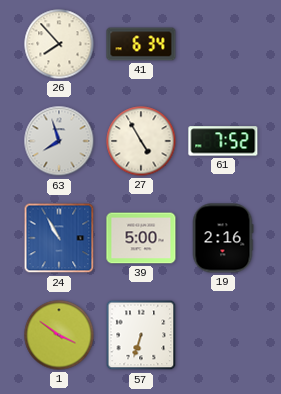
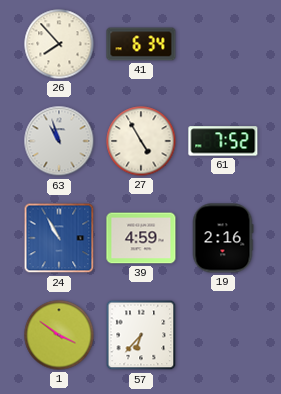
63: 7:57 -> 10:57 (59, 141)
39: 5:00 -> 4:59 (141, 238)
57: 6:33 -> 6:37 (141, 335)
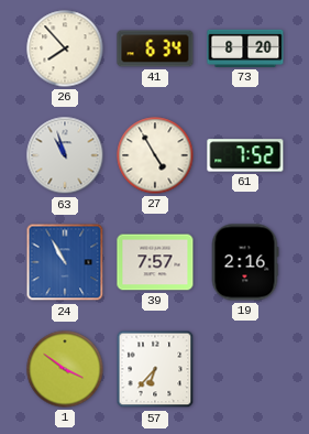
73: none -> 8:20 (245, 48)
39: 4:59 -> 7:57 (155, 262)
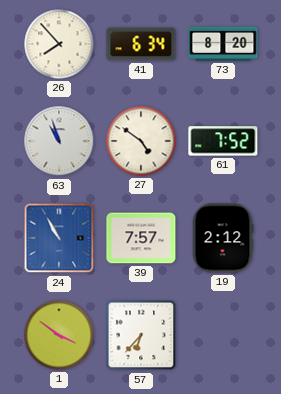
27: 4:55 -> 4:51 (141, 141)
19: 2:16 -> 2:12 (223, 238)
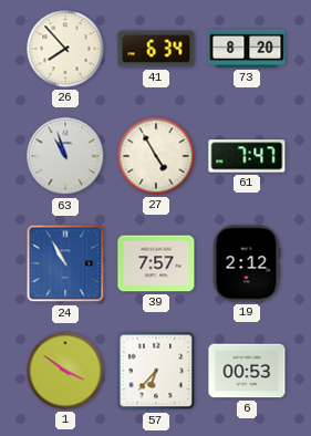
27: 4:51 -> 4:55 (156, 156)
61: 7:52 -> 7:47 (247, 156)
6: none -> 00:53 (247, 371)
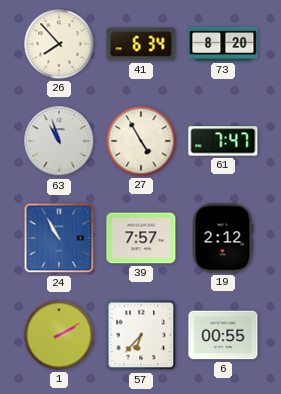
1: 3:51 -> 2:10 (59, 335)
6: 00:53 -> 00:55 (223, 335)
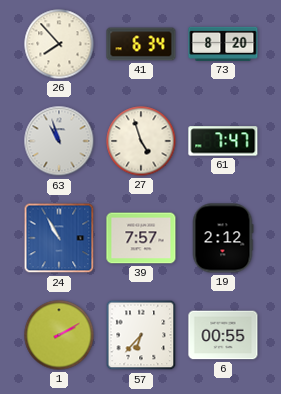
27: 4:55 -> 4:57 (141, 141)
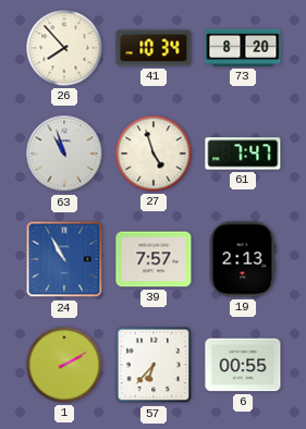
41: 6:34 -> 10:34 (154, 48)
19: 2:12 -> 2:13 (243, 259)
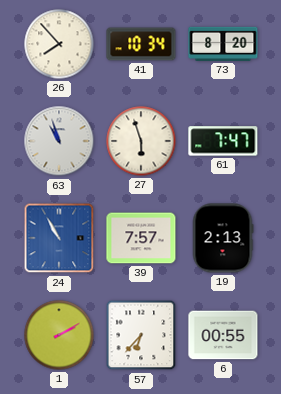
27: 4:57 -> 5:57 (141, 141)
